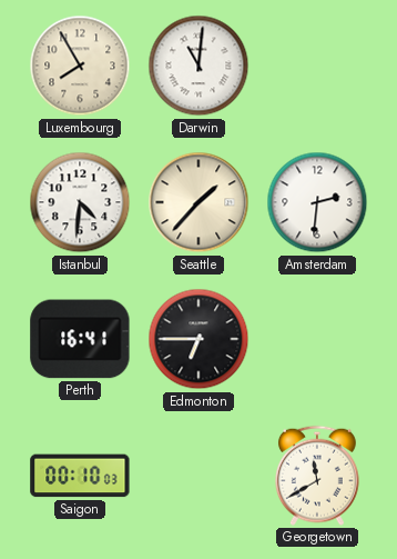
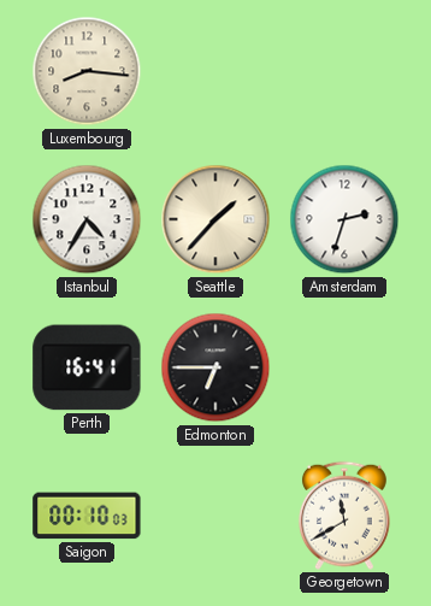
Luxembourg: 7:55 -> 8:16 (87, 71)
Darwin: 11:01 -> none (198, 66)
Istanbul: 4:31 -> 4:35 (87, 219)
Amsterdam: 2:31 -> 2:33 (344, 219)
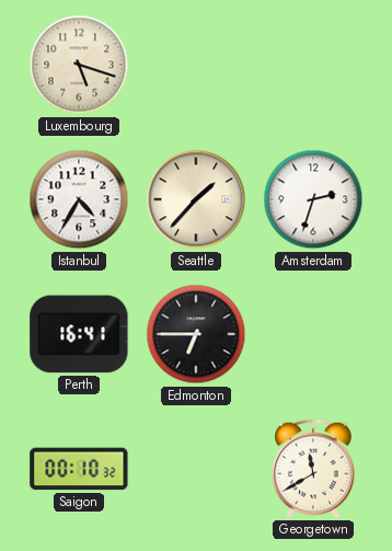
Luxembourg: 8:16 -> 5:18 (79, 65)
Saigon: 00:10:03 -> 00:10:32 (79, 469)
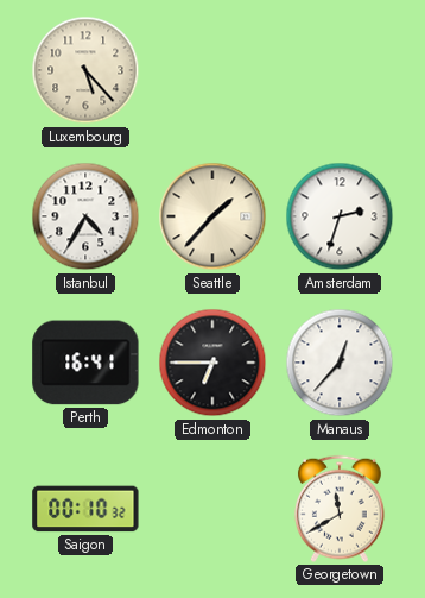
Luxembourg: 5:18 -> 5:23 (85, 70)
Manaus: none -> 12:37 (340, 363)
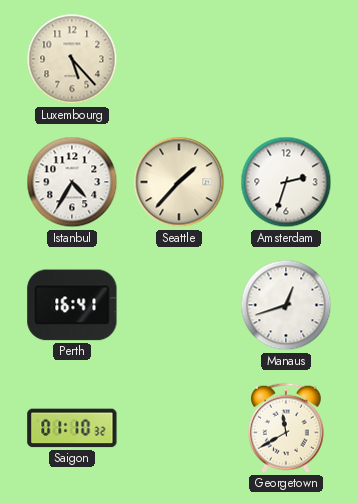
Edmonton: 6:45 -> none (213, 363)
Manaus: 12:37 -> 12:42 (286, 305)
Saigon: 00:10 -> 01:10 (72, 428)
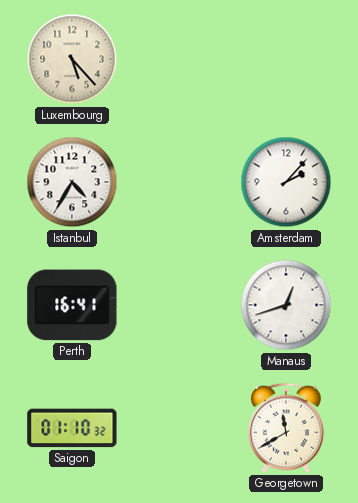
Seattle: 1:37 -> none (179, 182)
Amsterdam: 2:33 -> 2:07 (286, 182)
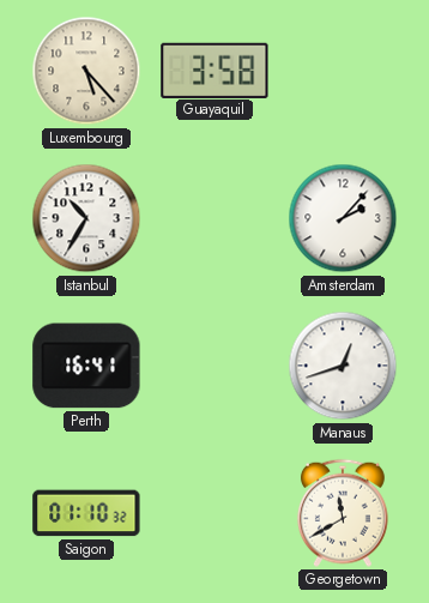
Guayaquil: none -> 3:58 (214, 70)
Istanbul: 4:35 -> 10:35 (86, 218)
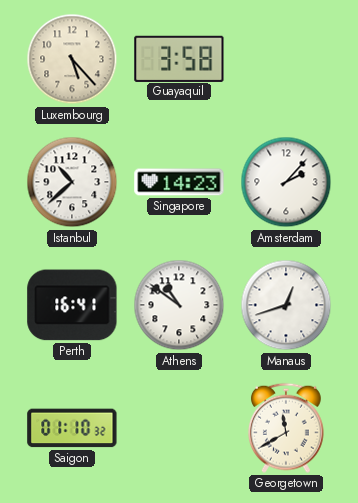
Istanbul: 10:35 -> 10:38 (72, 182)
Singapore: none -> 14:23 (179, 182)
Athens: none -> 10:51 (179, 305)
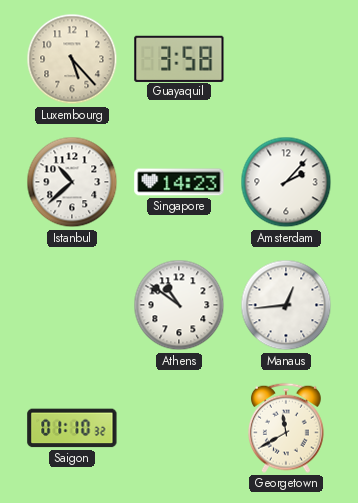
Perth: 16:41 -> none (72, 305)
Manaus: 12:42 -> 12:44 (286, 305)
